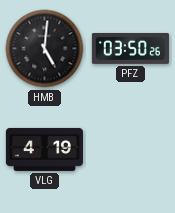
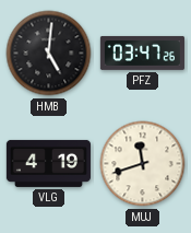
PFZ: 03:50 -> 03:47 (142, 53)
MUJ: none -> 11:42 (143, 164)
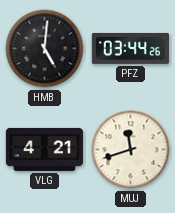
PFZ: 03:47 -> 03:44 (130, 48)
VLG: 4:19 -> 4:21 (44, 149)
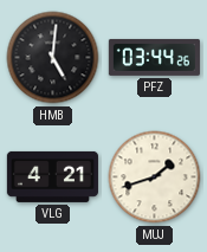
MUJ: 11:42 -> 1:42 (155, 177)
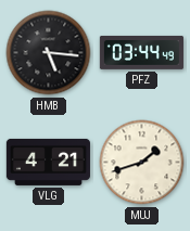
HMB: 5:01 -> 5:16 (49, 53)
PFZ: 03:44:26 -> 03:44:49 (141, 52)
